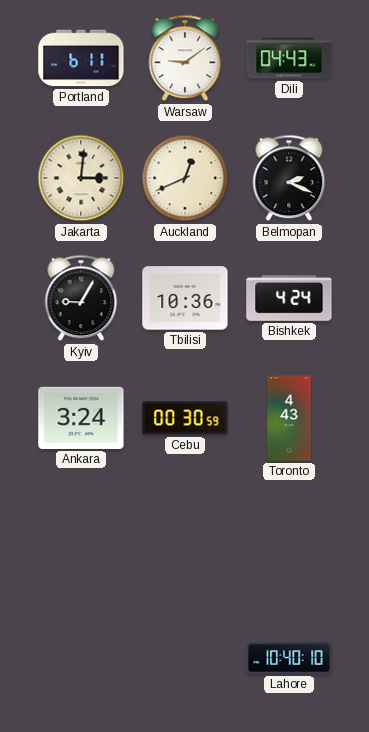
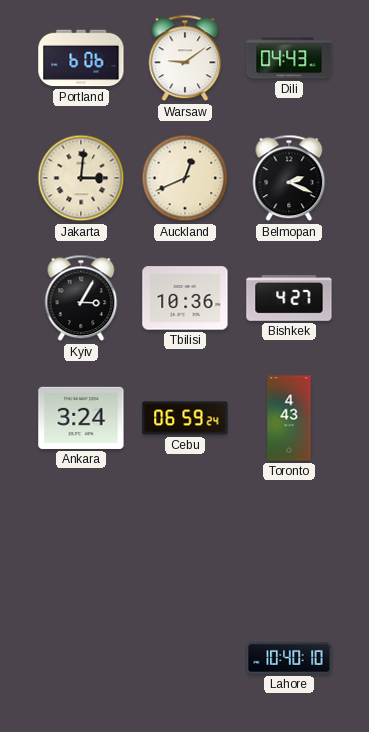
Portland: 6:11 -> 6:06 (81, 58)
Kyiv: 9:05 -> 3:05 (81, 298)
Bishkek: 4:24 -> 4:27 (289, 298)
Cebu: 00:30 -> 06:59 (185, 418)
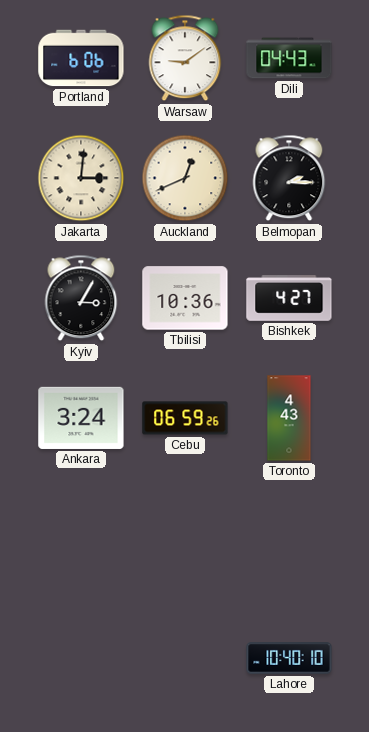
Belmopan: 2:19 -> 2:15 (289, 178)
Cebu: 06:59:24 -> 06:59:26 (185, 418)
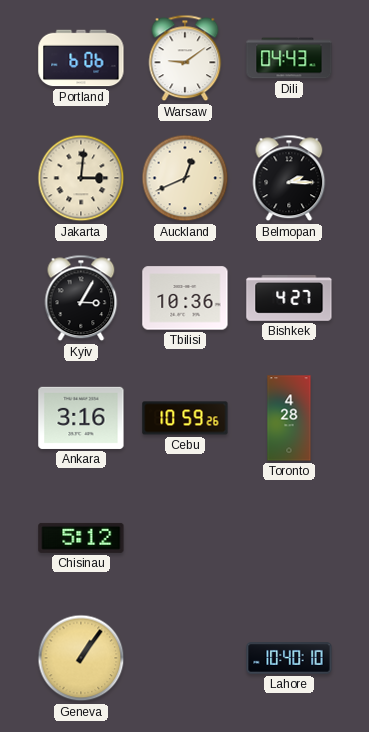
Ankara: 3:24 -> 3:16 (81, 418)
Cebu: 06:59 -> 10:59 (185, 418)
Toronto: 4:43 -> 4:28 (289, 418)
Chisinau: none -> 5:12 (81, 538)
Geneva: none -> 1:06 (81, 658)
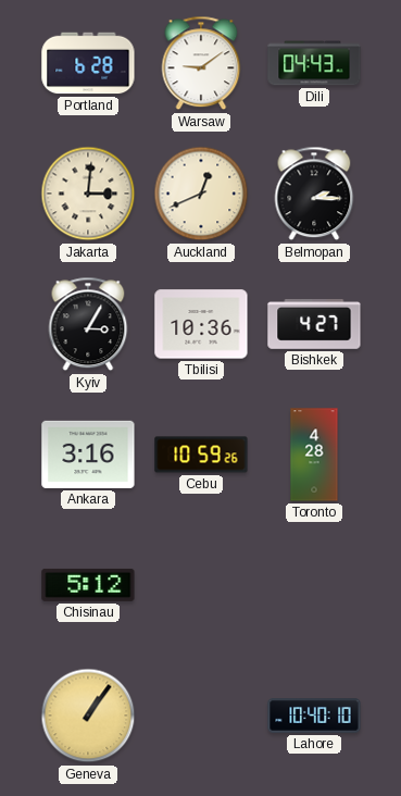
Portland: 6:06 -> 6:28 (88, 63)
